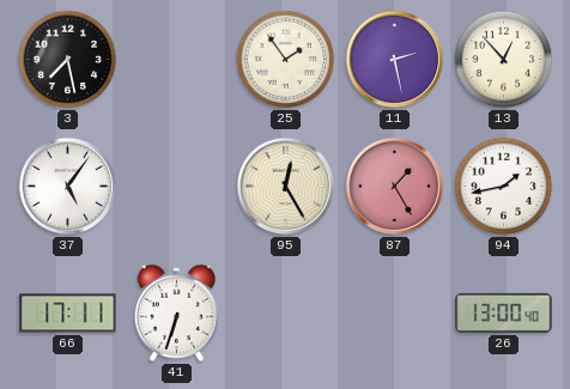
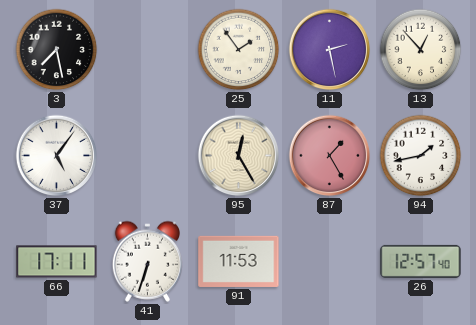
91: none -> 11:53 (239, 261)
26: 13:00 -> 12:57 (421, 261)
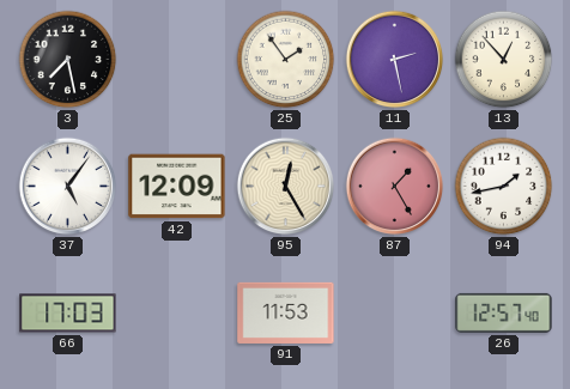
42: none -> 12:09 (177, 187)
66: 17:11 -> 17:03 (68, 314)
41: 6:33 -> none (147, 261)
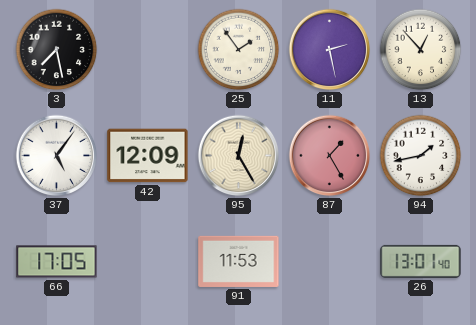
66: 17:03 -> 17:05 (57, 262)
26: 12:57 -> 13:01 (421, 261)
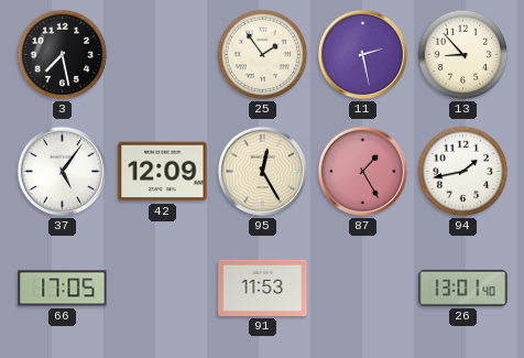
13: 12:53 -> 8:53 (463, 55)
